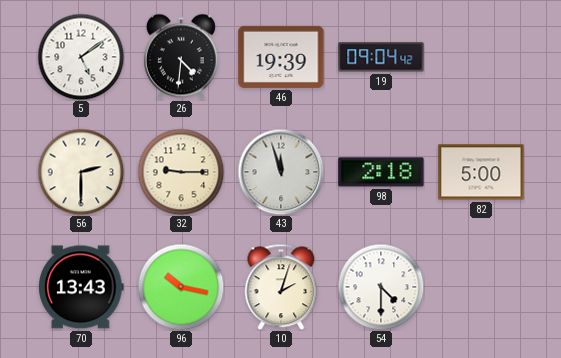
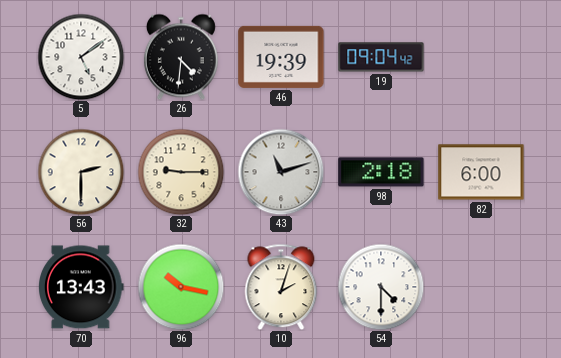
43: 11:57 -> 11:12 (281, 172)
82: 5:00 -> 6:00 (481, 172)
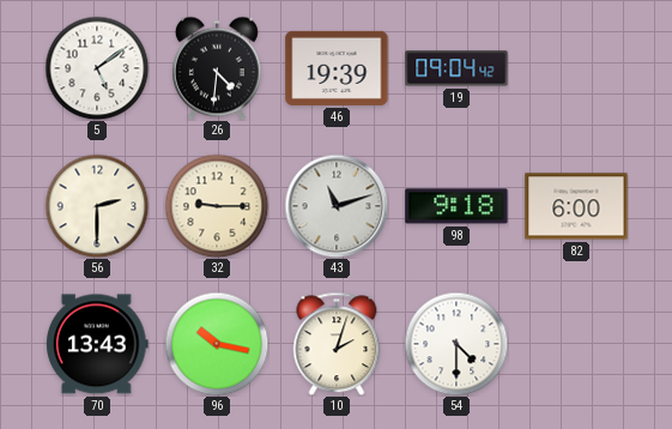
98: 2:18 -> 9:18 (456, 206)
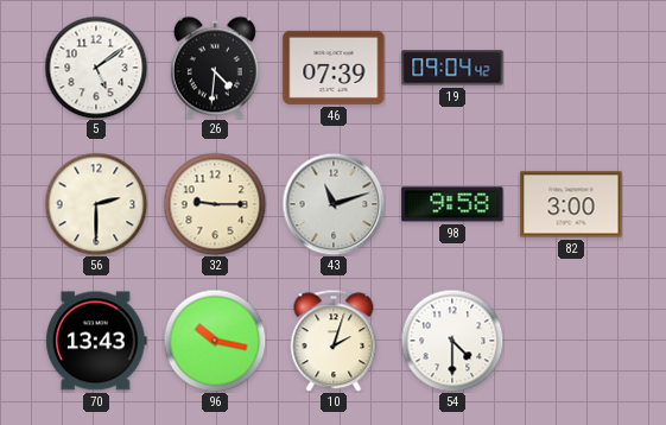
46: 19:39 -> 07:39 (334, 68)
98: 9:18 -> 9:58 (452, 204)
82: 6:00 -> 3:00 (571, 204)
